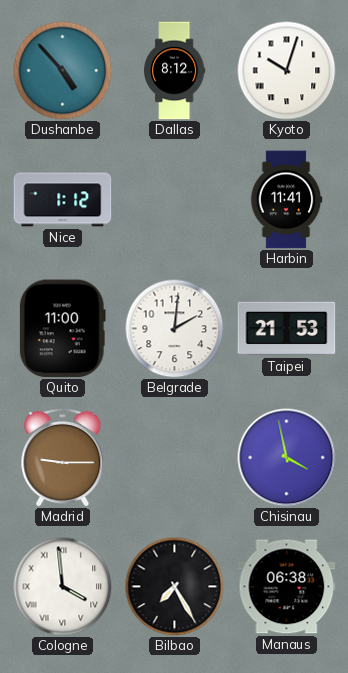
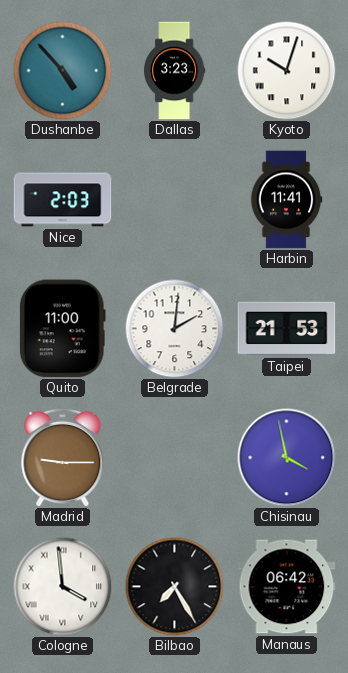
Dallas: 8:12 -> 3:23 (175, 71)
Nice: 1:12 -> 2:03 (63, 200)
Manaus: 06:38 -> 06:42 (287, 587)
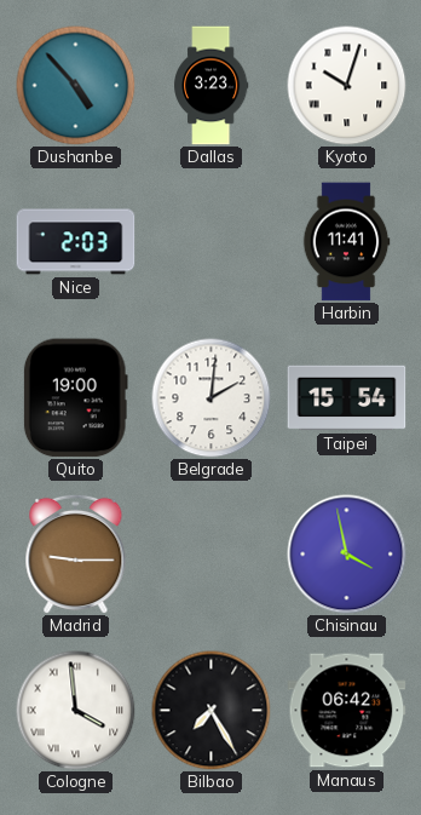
Quito: 11:00 -> 19:00 (75, 398)
Taipei: 21:53 -> 15:54 (347, 398)
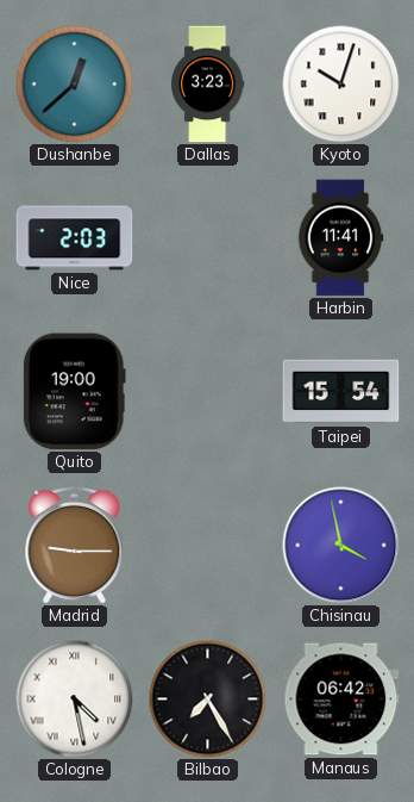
Dushanbe: 4:53 -> 12:38 (75, 85)
Belgrade: 2:01 -> none (212, 398)
Cologne: 3:59 -> 4:28 (75, 700)
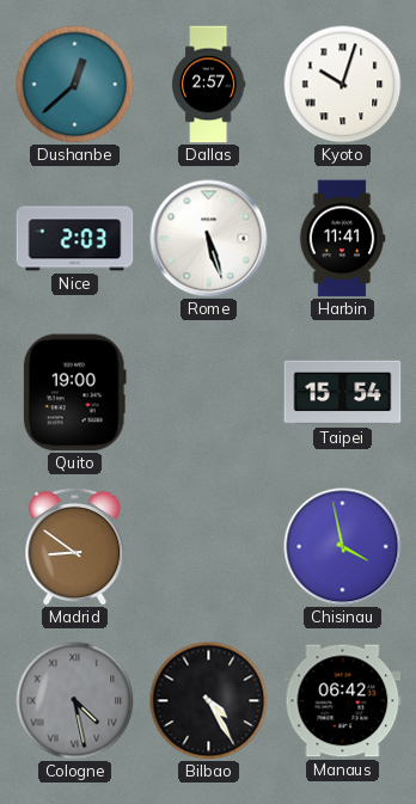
Dallas: 3:23 -> 2:57 (209, 85)
Rome: none -> 5:27 (209, 239)
Madrid: 9:15 -> 8:51 (75, 546)
Cologne dial: white -> grey (75, 701)
Bilbao: 7:25 -> 4:25 (209, 701)
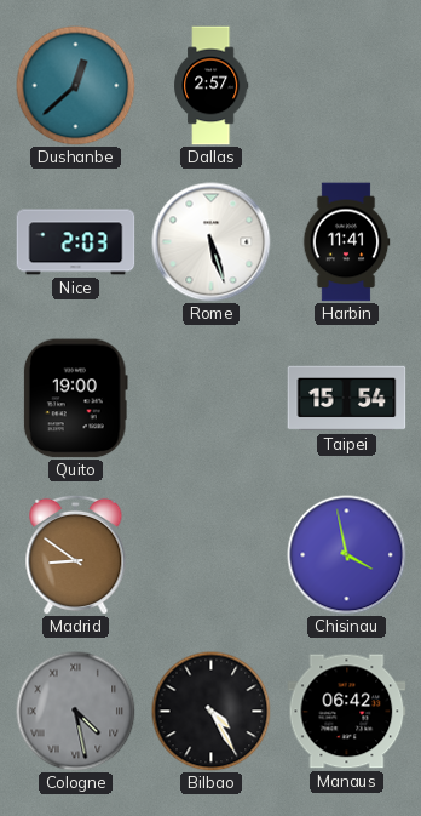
Kyoto: 10:03 -> none (343, 85)
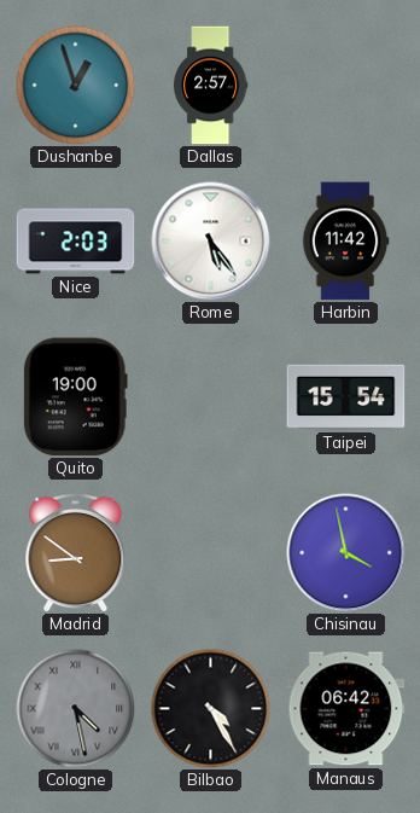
Dushanbe: 12:38 -> 12:57 (76, 86)
Rome: 5:27 -> 5:24 (211, 242)
Harbin: 11:41 -> 11:42 (345, 242)
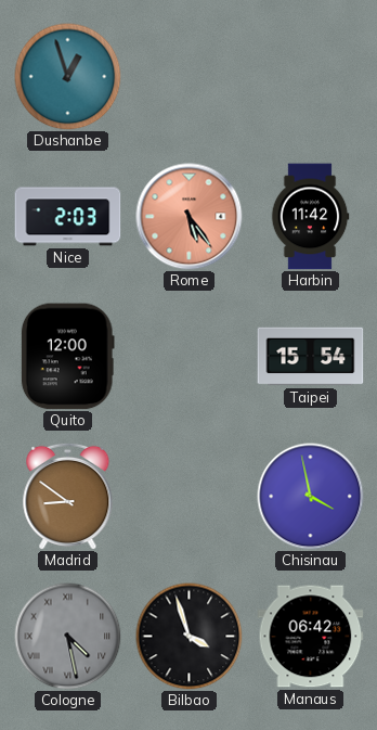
Dallas: 2:57 -> none (211, 86)
Rome dial: white -> salmon (190, 217)
Quito: 19:00 -> 12:00 (67, 357)
Bilbao: 4:25 -> 3:57 (190, 637)
